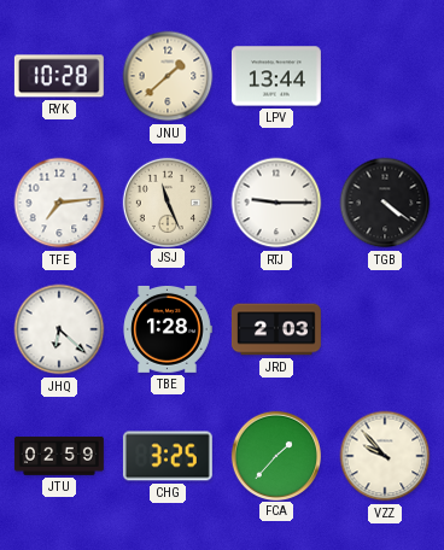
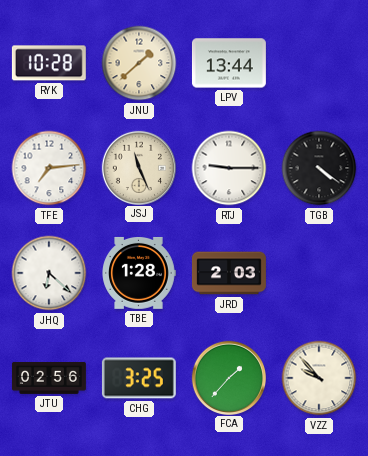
JTU: 02:59 -> 02:56 (49, 378)
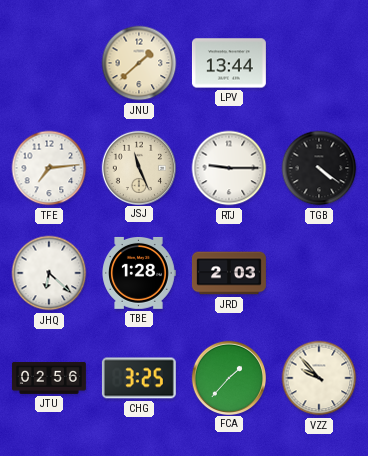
RYK: 10:28 -> none (49, 63)
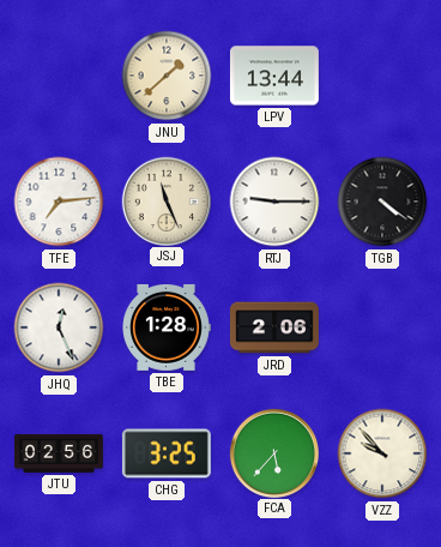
JHQ: 6:22 -> 12:26 (59, 327)
JRD: 2:03 -> 2:06 (274, 327)
FCA: 1:37 -> 5:37 (273, 452)
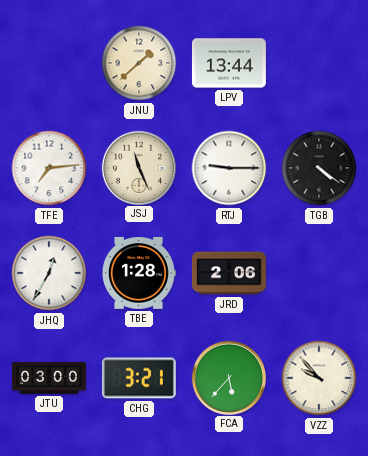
JHQ: 12:26 -> 12:35 (49, 273)
JTU: 02:56 -> 03:00 (49, 378)
CHG: 3:25 -> 3:21 (139, 378)
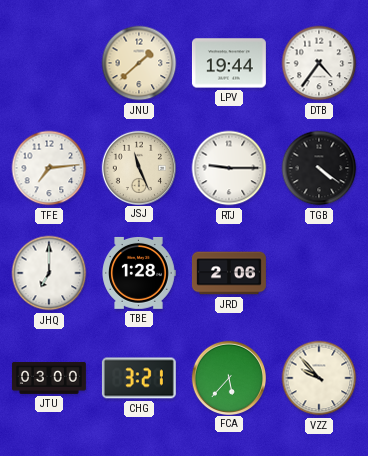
LPV: 13:44 -> 19:44 (229, 63)
DTB: none -> 4:36 (319, 63)
JHQ: 12:35 -> 7:00 (49, 273)
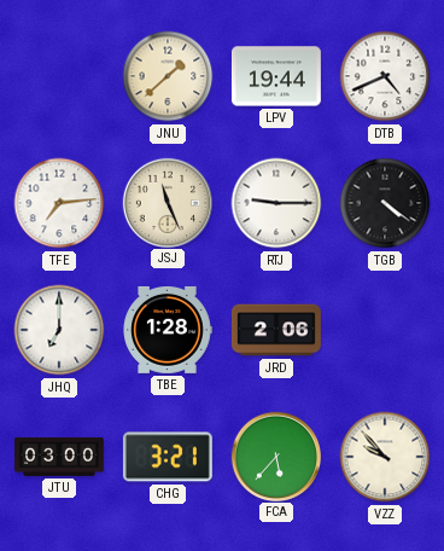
DTB: 4:36 -> 4:41 (385, 76)
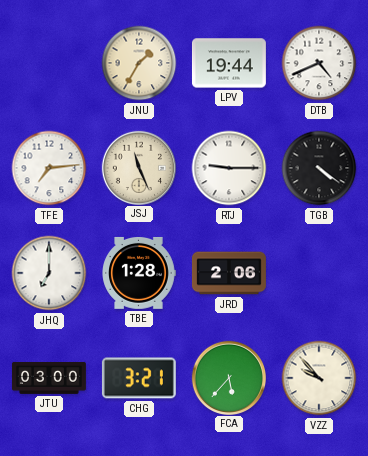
JNU: 1:38 -> 1:35 (139, 63)
